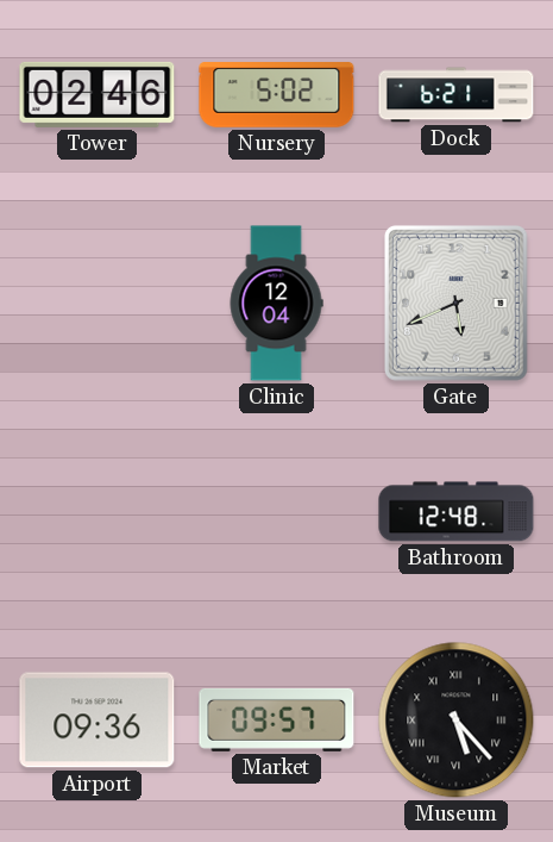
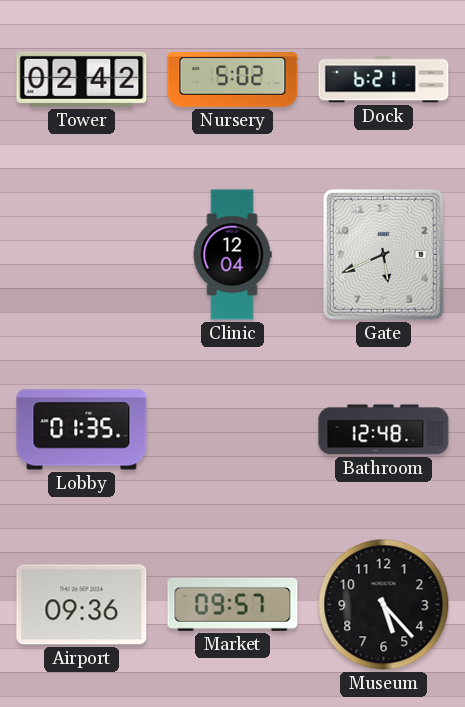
Tower: 02:46 -> 02:42 (82, 79)
Lobby: none -> 01:35 (82, 430)
Museum numerals: Roman -> Arabic (384, 605)
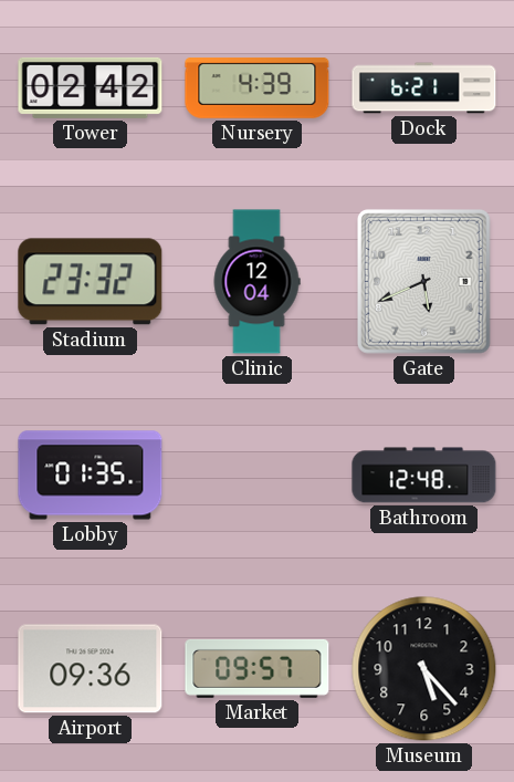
Nursery: 5:02 -> 4:39 (258, 88)
Stadium: none -> 23:32 (91, 282)
